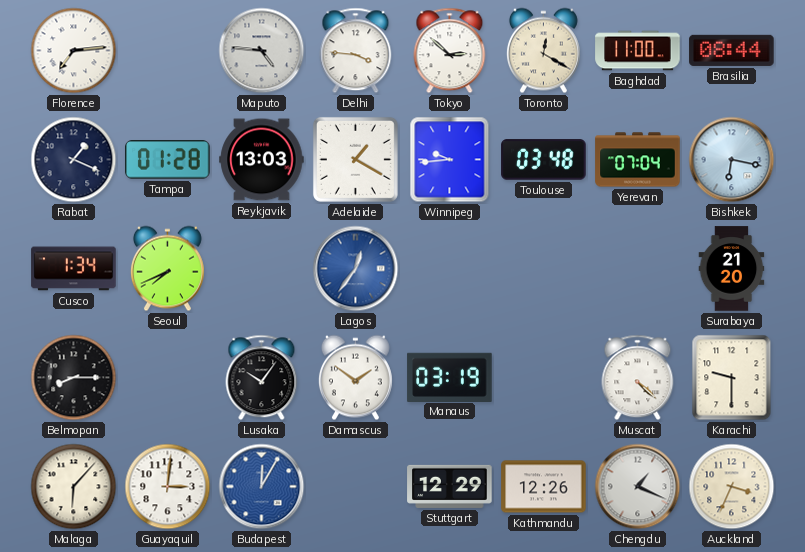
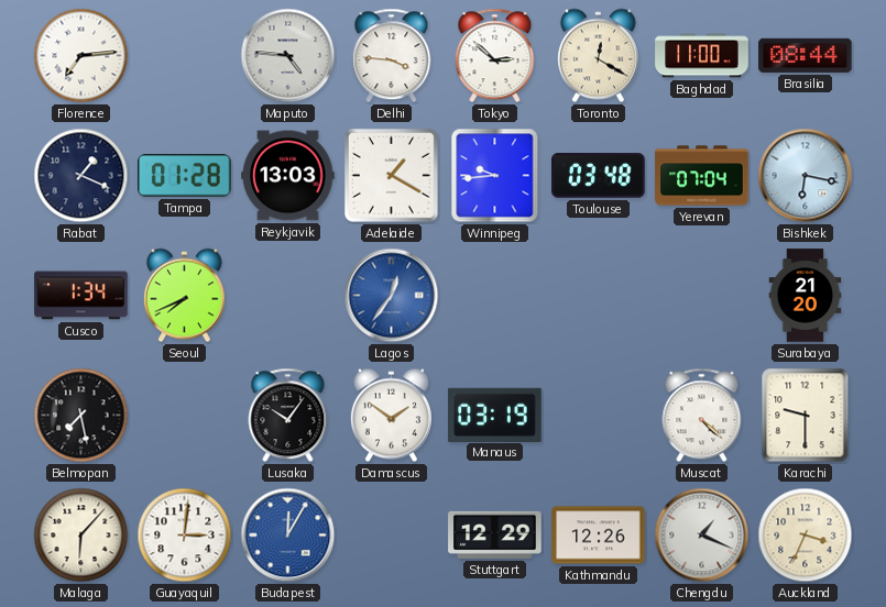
Belmopan: 8:15 -> 7:28 (81, 416)
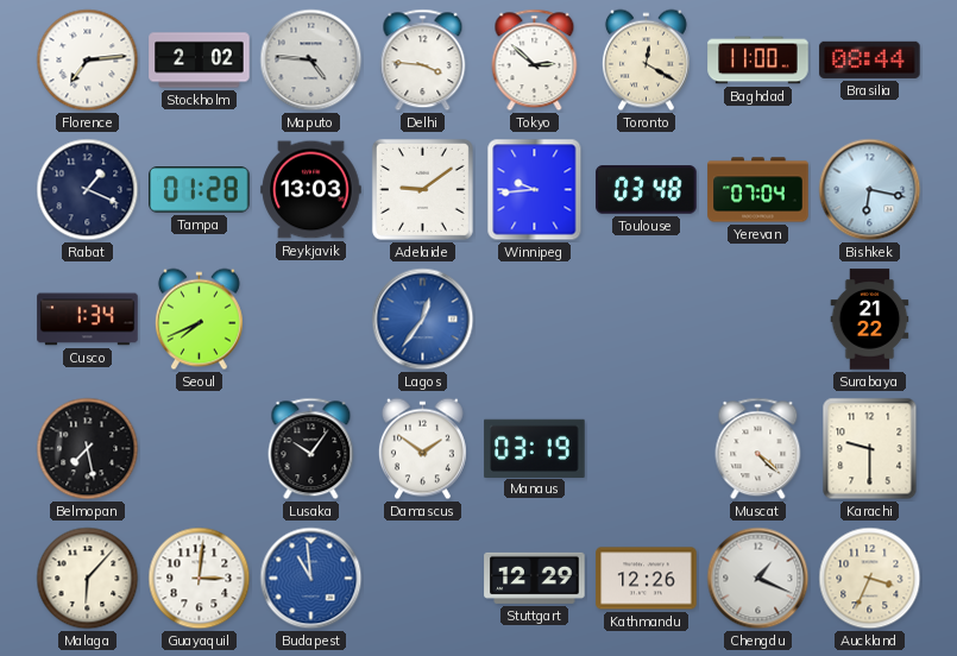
Stockholm: none -> 2:02 (200, 61)
Adelaide: 1:20 -> 9:09 (422, 189)
Surabaya: 21:20 -> 21:22 (870, 320)
Budapest: 12:05 -> 10:59 (311, 579)
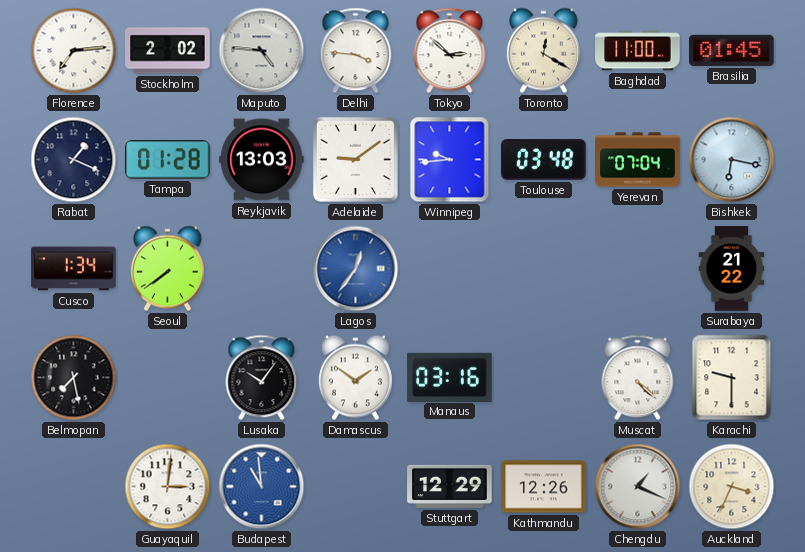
Brasilia: 08:44 -> 01:45 (732, 50)
Seoul: 7:41 -> 7:39 (167, 269)
Manaus: 03:19 -> 03:16 (450, 377)
Malaga: 6:07 -> none (88, 579)
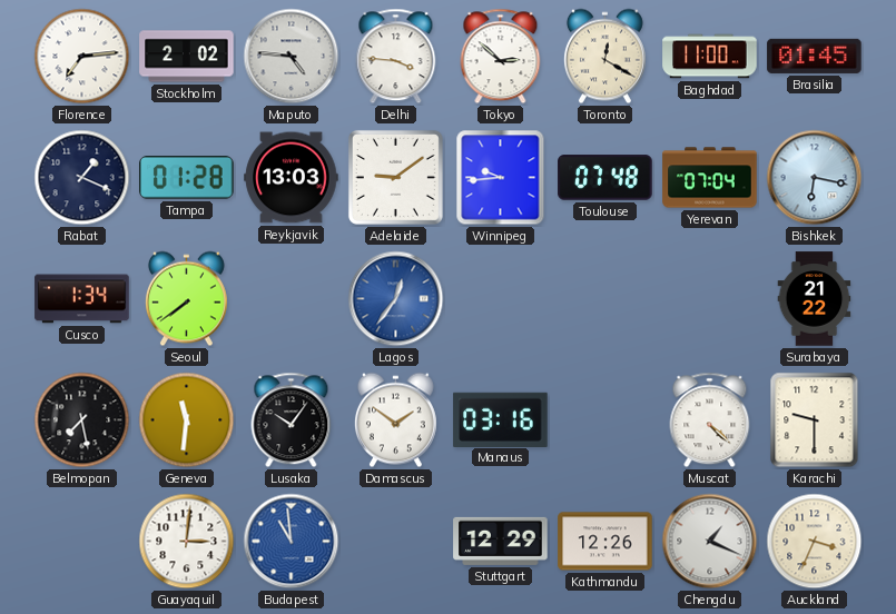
Toulouse: 03:48 -> 07:48 (605, 178)
Geneva: none -> 11:31 (187, 420)
